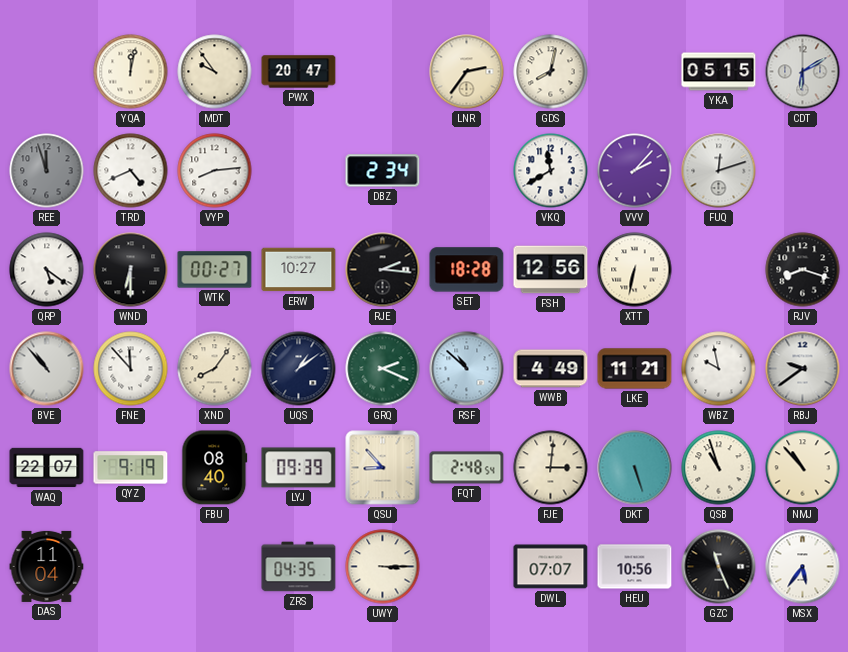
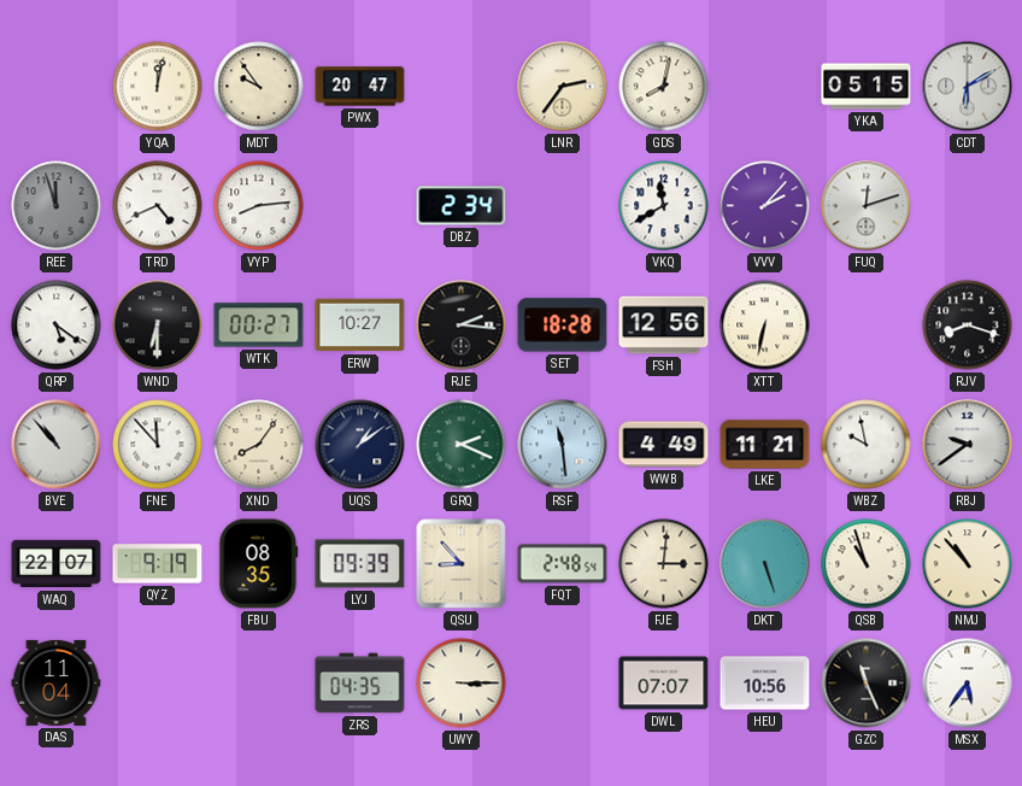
RSF: 10:52 -> 11:29 (563, 445)
FBU: 08:40 -> 08:35 (259, 564)
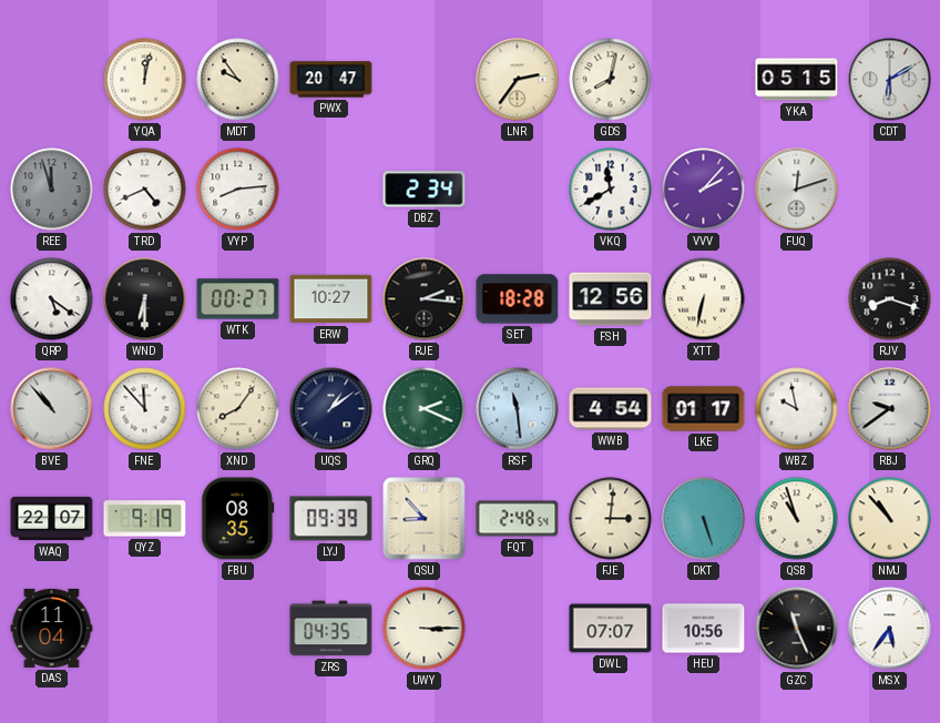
WWB: 4:49 -> 4:54 (611, 409)
LKE: 11:21 -> 01:17 (704, 409)
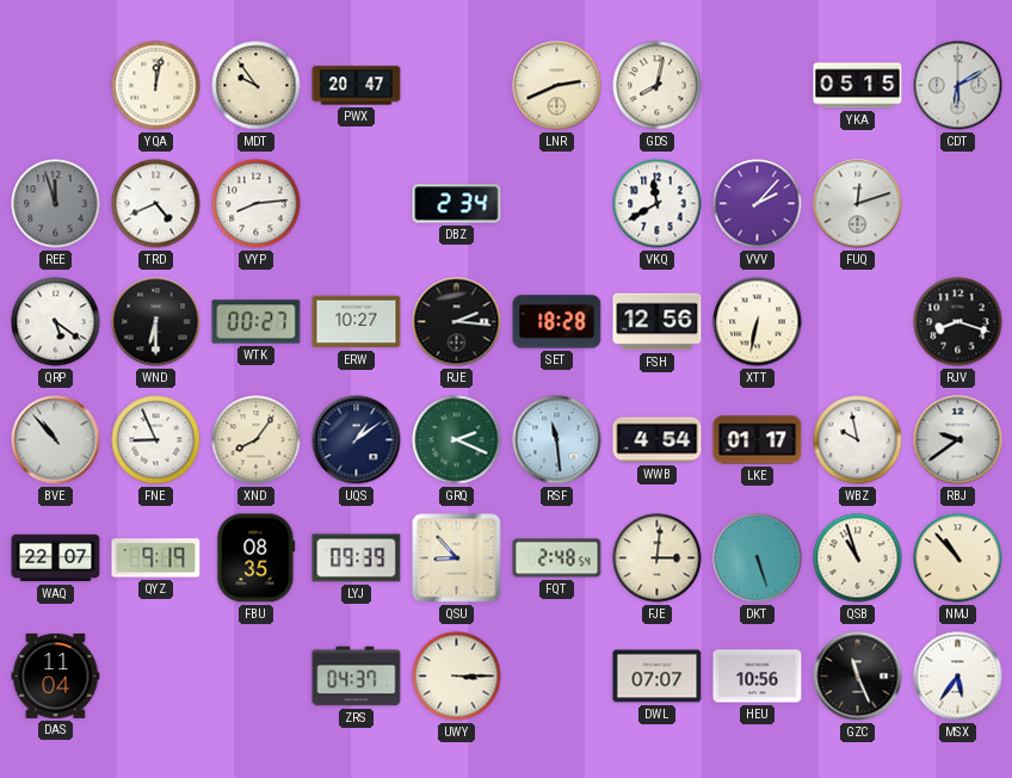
LNR: 2:36 -> 2:41 (557, 86)
FNE: 11:53 -> 8:56 (156, 440)
ZRS: 04:35 -> 04:37 (357, 677)
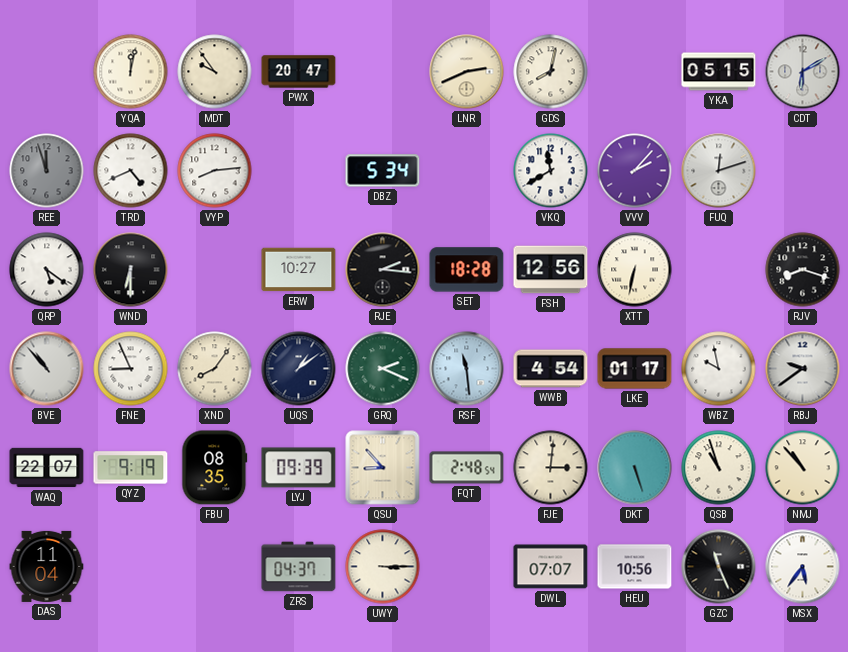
DBZ: 2:34 -> 5:34 (383, 171)
WTK: 00:27 -> none (257, 322)
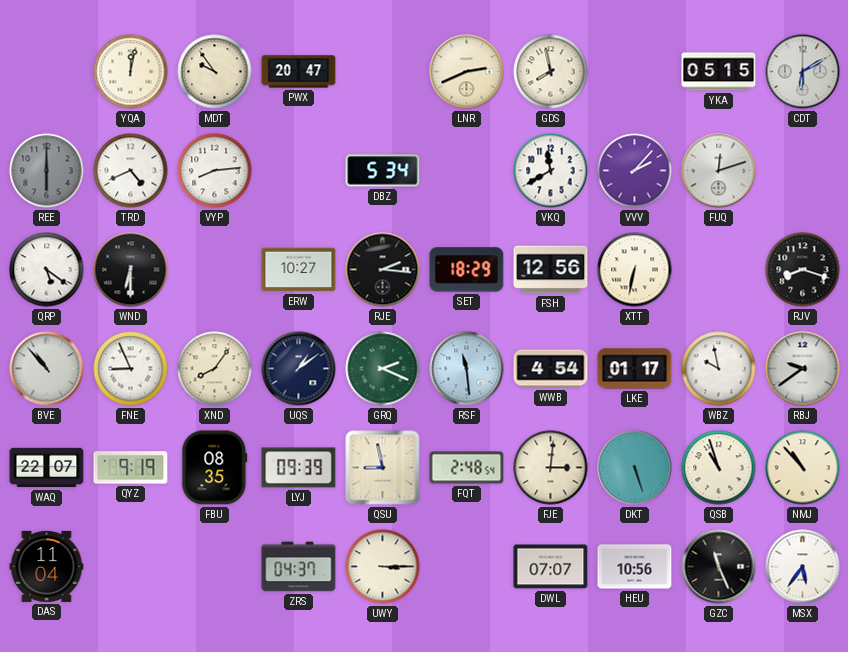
GDS: 8:02 -> 7:58 (551, 72)
REE: 11:57 -> 6:00 (47, 171)
SET: 18:28 -> 18:29 (467, 270)
QSU: 8:53 -> 8:58 (383, 468)
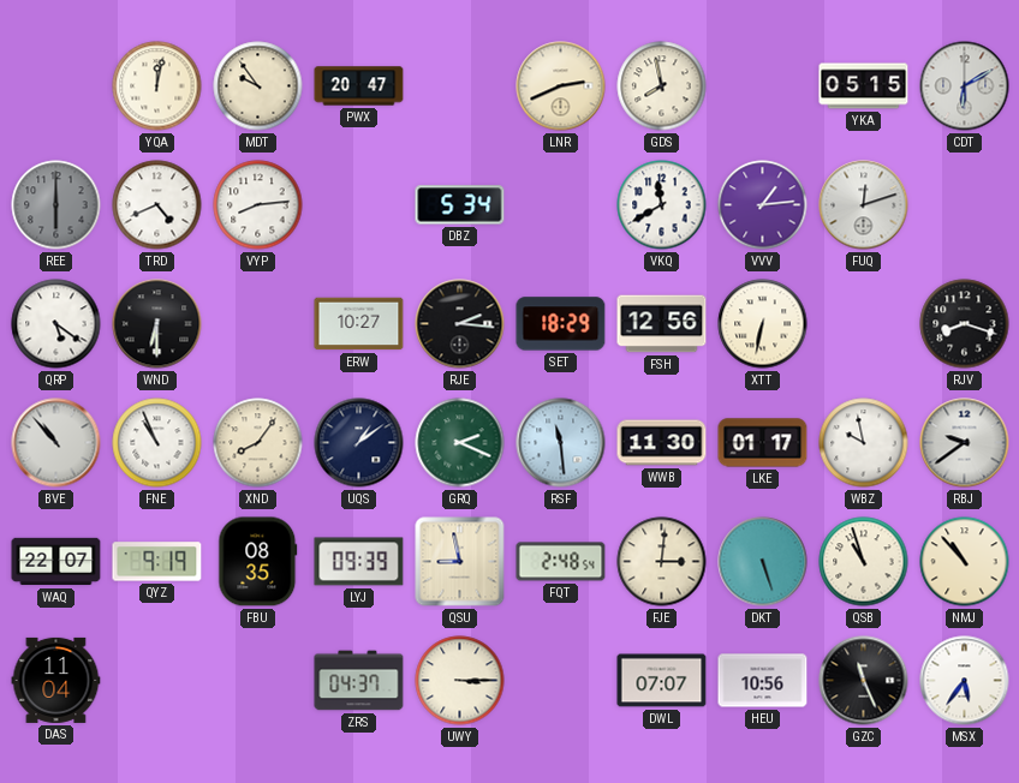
VVV: 2:07 -> 1:14 (763, 205)
FNE: 8:56 -> 10:56 (157, 443)
WWB: 4:54 -> 11:30 (662, 443)
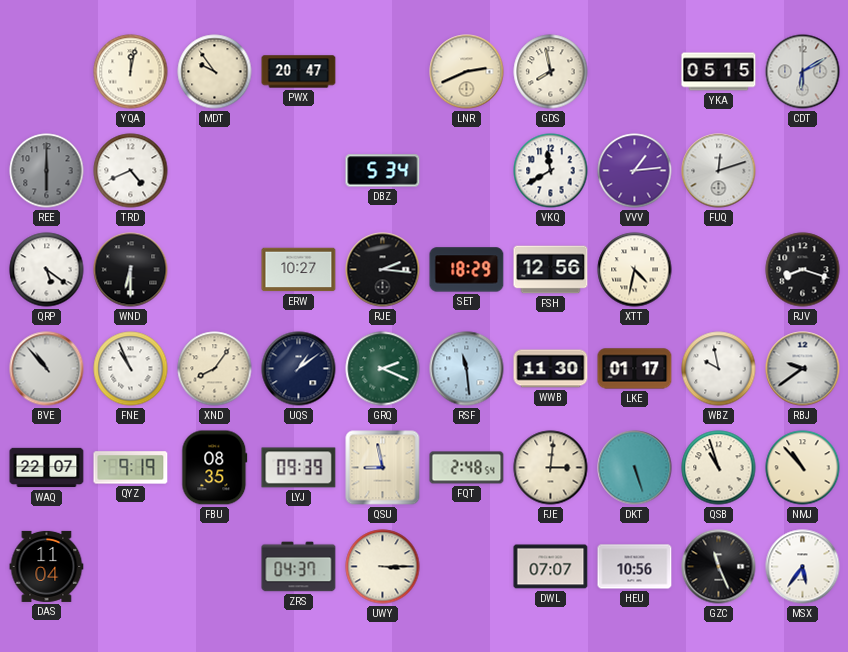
VYP: 8:14 -> none (258, 205)
XTT: 6:32 -> 4:32 (635, 270)
